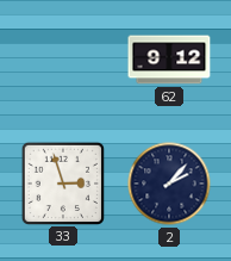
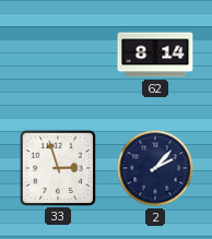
62: 9:12 -> 8:14 (155, 55)
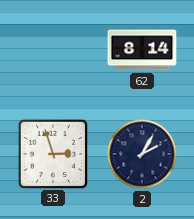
2: 2:07 -> 2:05 (142, 154)
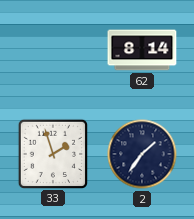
33: 2:57 -> 1:57 (52, 153)
2: 2:05 -> 1:36 (142, 154)
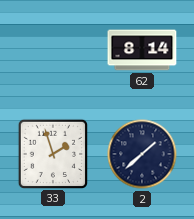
2: 1:36 -> 1:38 (142, 154)
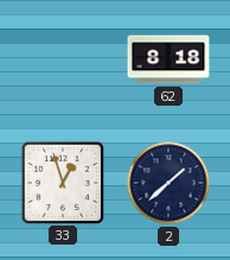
62: 8:14 -> 8:18 (168, 59)
33: 1:57 -> 12:57 (62, 182)
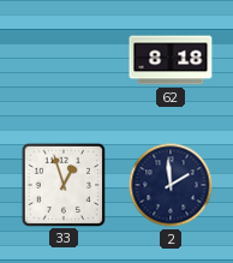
2: 1:38 -> 1:59 (171, 185)
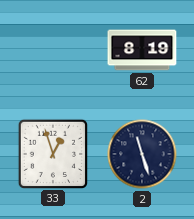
62: 8:18 -> 8:19 (142, 50)
2: 1:59 -> 11:27 (142, 154)
